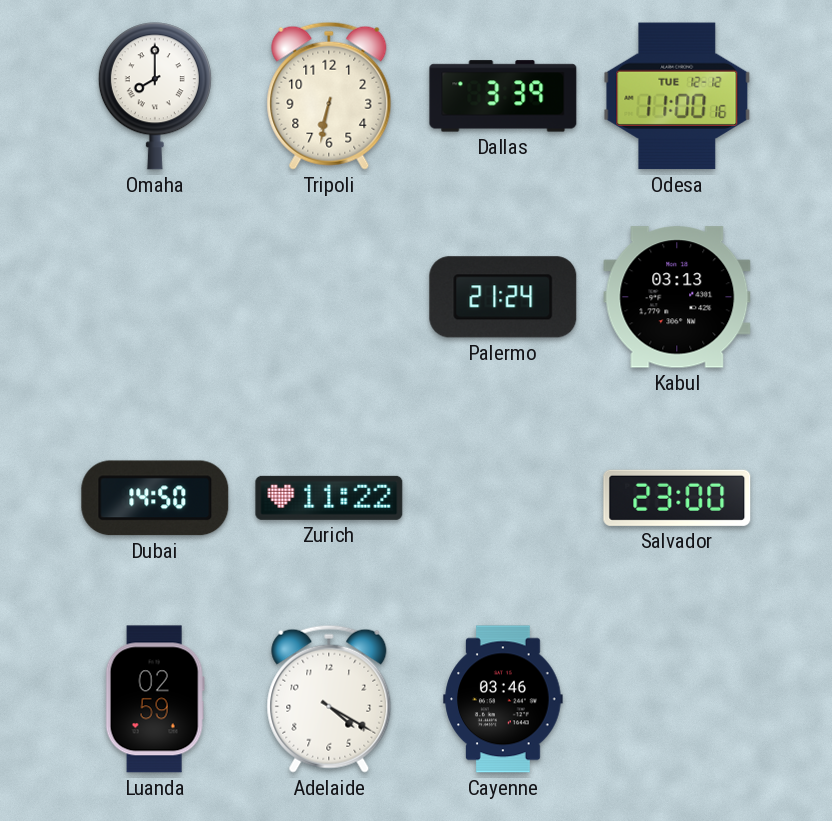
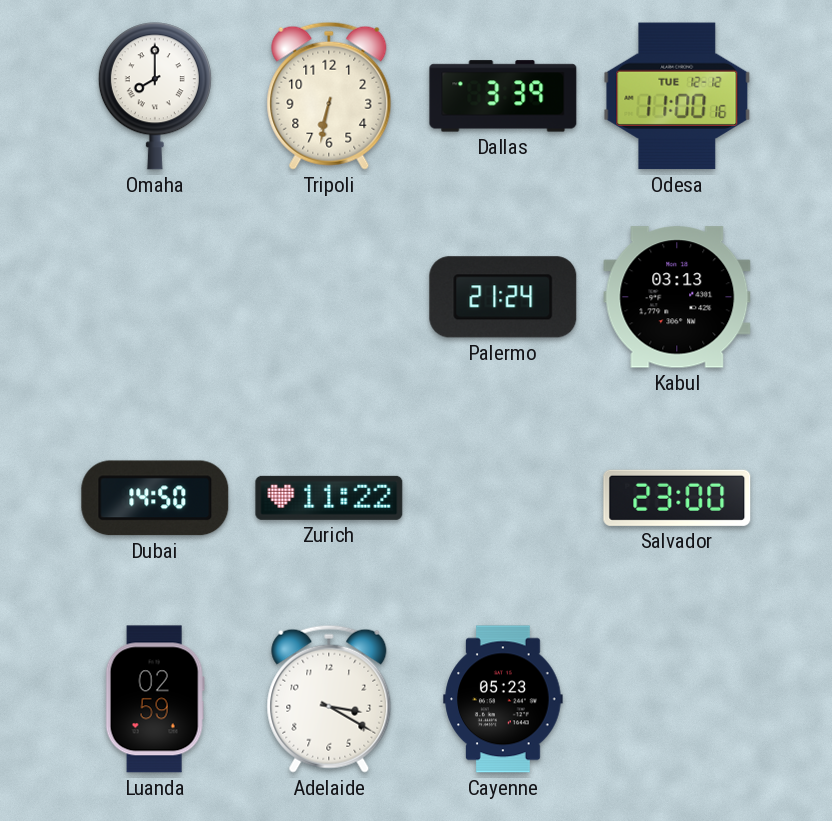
Adelaide: 4:20 -> 3:20 (329, 699)
Cayenne: 03:46 -> 05:23 (503, 699)
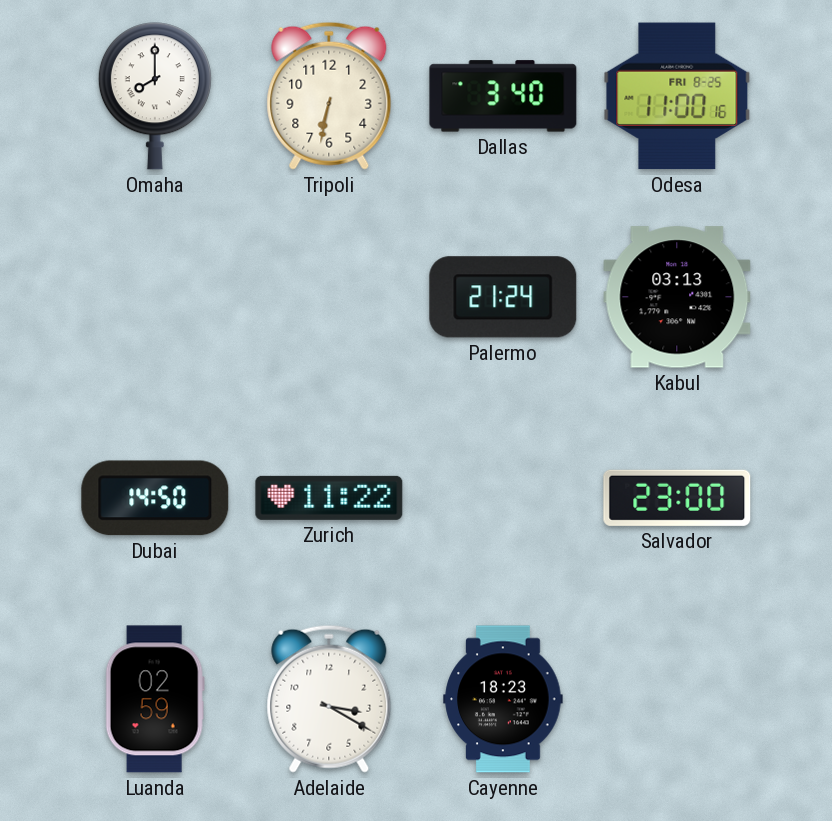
Dallas: 3:39 -> 3:40 (503, 96)
Odesa date: TUE 12-12 -> FRI 8-25 (677, 96)
Cayenne: 05:23 -> 18:23 (503, 699)
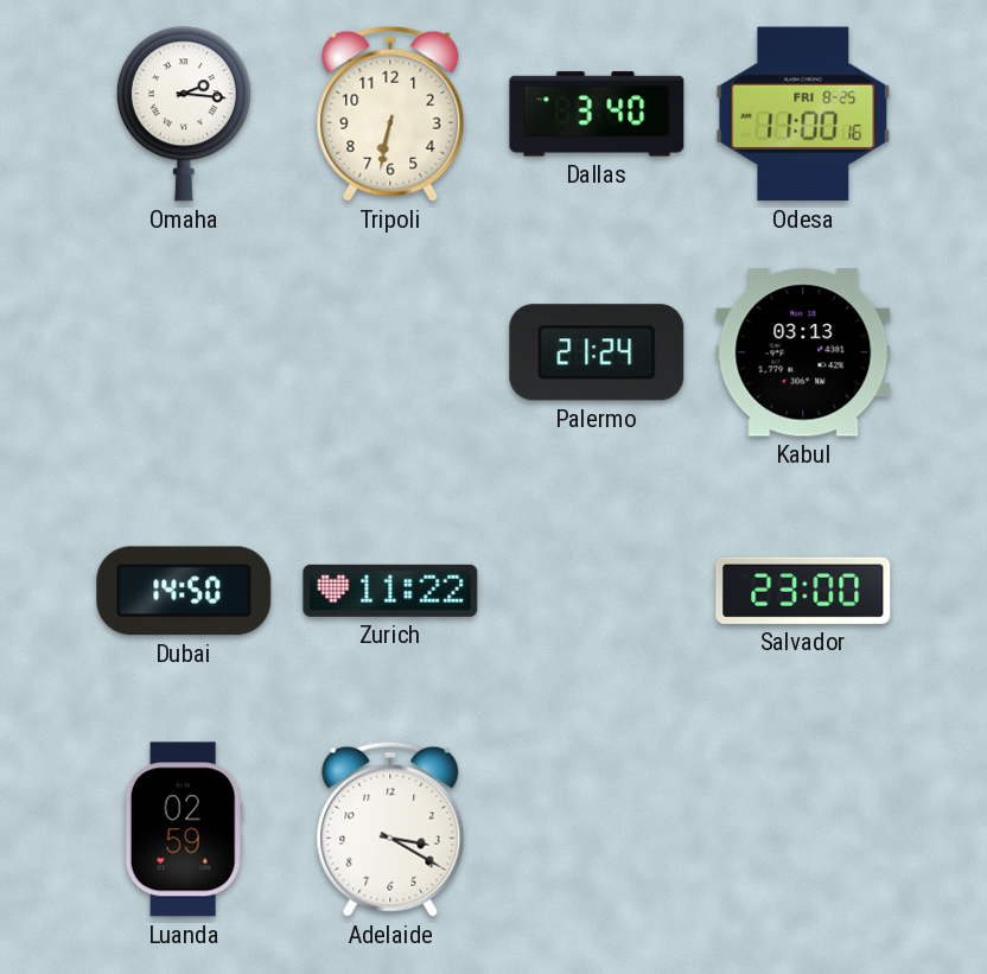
Omaha: 8:00 -> 2:16 (184, 114)
Cayenne: 18:23 -> none (503, 699)
